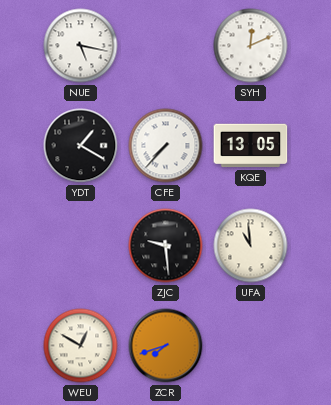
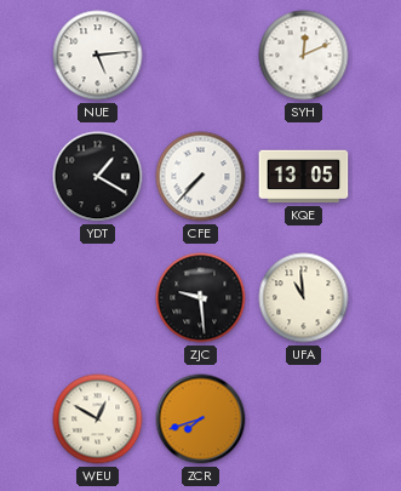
NUE: 5:17 -> 5:14 (98, 56)
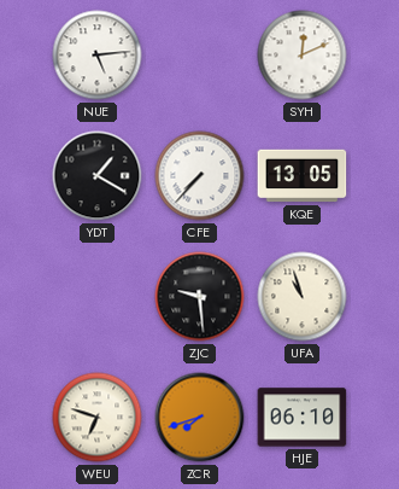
UFA: 10:59 -> 10:57 (303, 297)
WEU: 12:50 -> 6:48 (98, 418)
HJE: none -> 06:10 (303, 418)
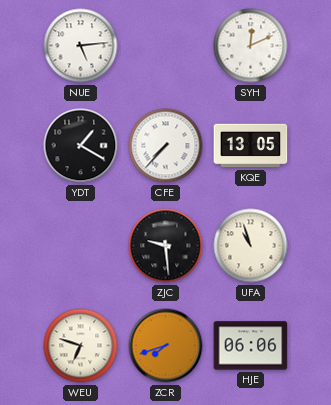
HJE: 06:10 -> 06:06 (251, 346)
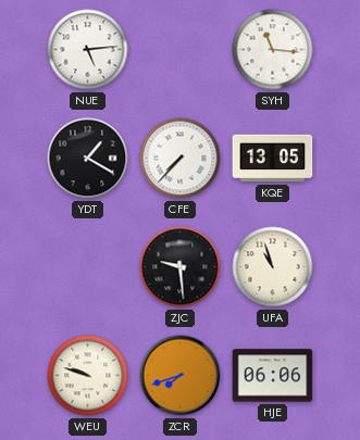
SYH: 12:11 -> 11:16 (273, 50)
WEU: 6:48 -> 9:48 (88, 376)
